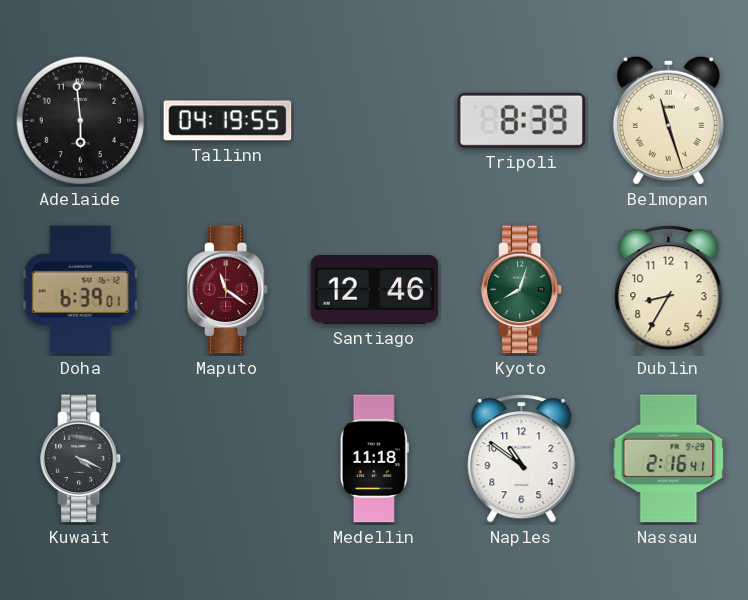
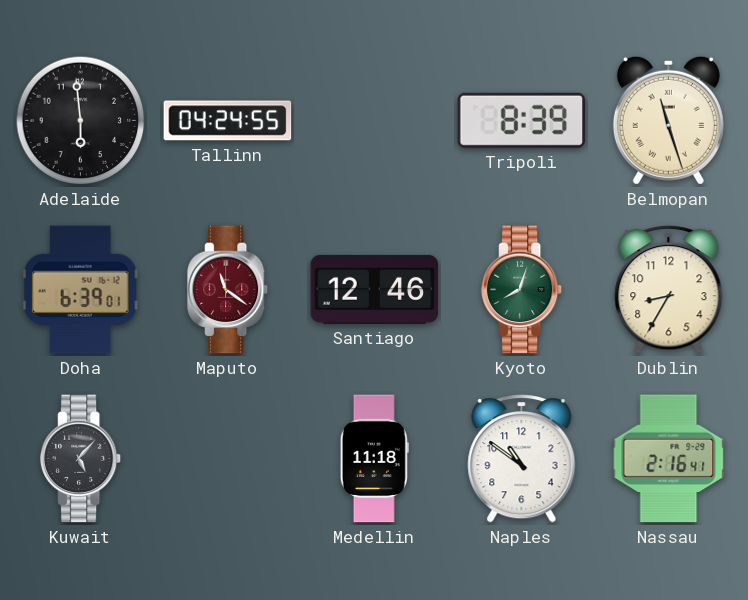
Tallinn: 04:19 -> 04:24 (228, 121)
Kuwait: 4:19 -> 5:07 (81, 459)
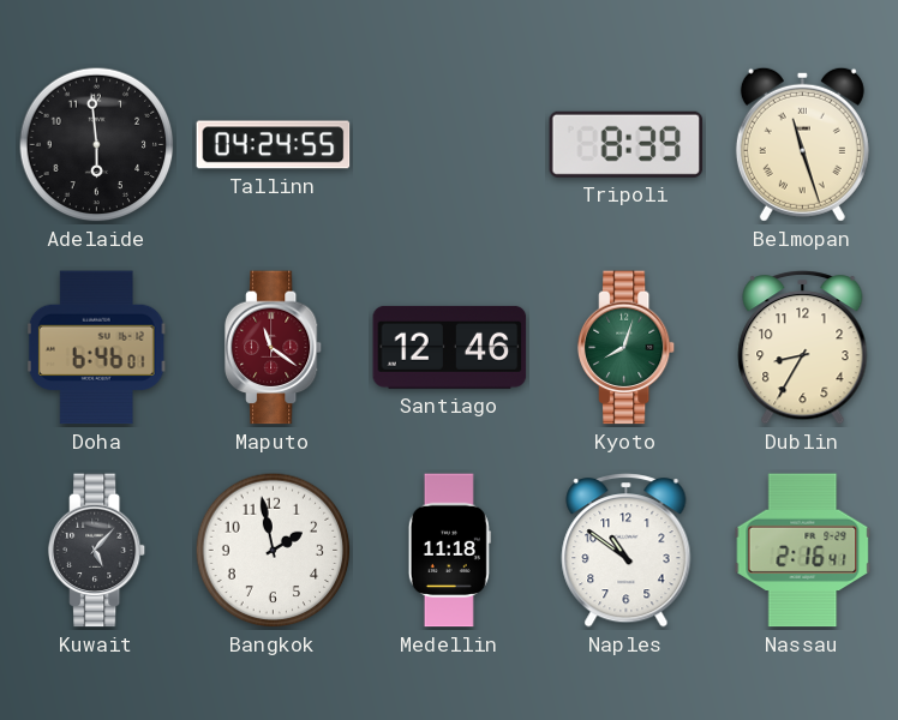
Doha: 6:39 -> 6:46 (96, 348)
Bangkok: none -> 1:58 (274, 551)
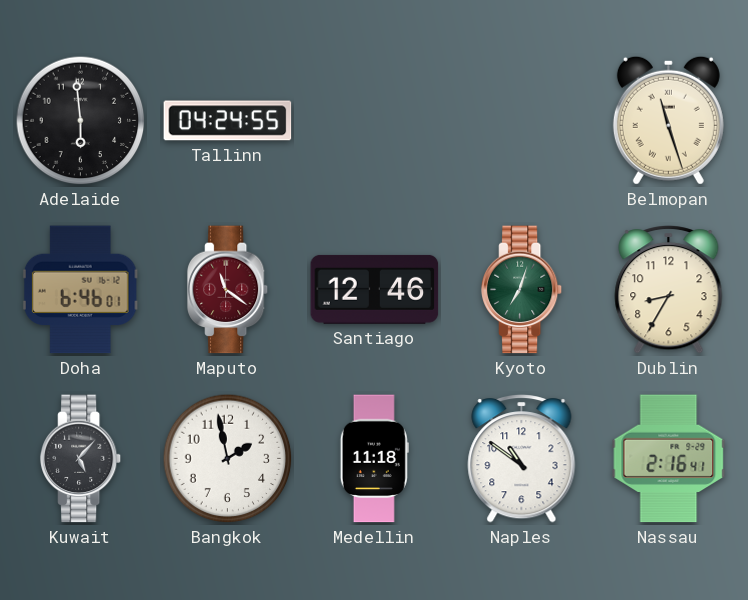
Tripoli: 8:39 -> none (627, 144)
Kyoto: 8:03 -> 7:03 (522, 290)
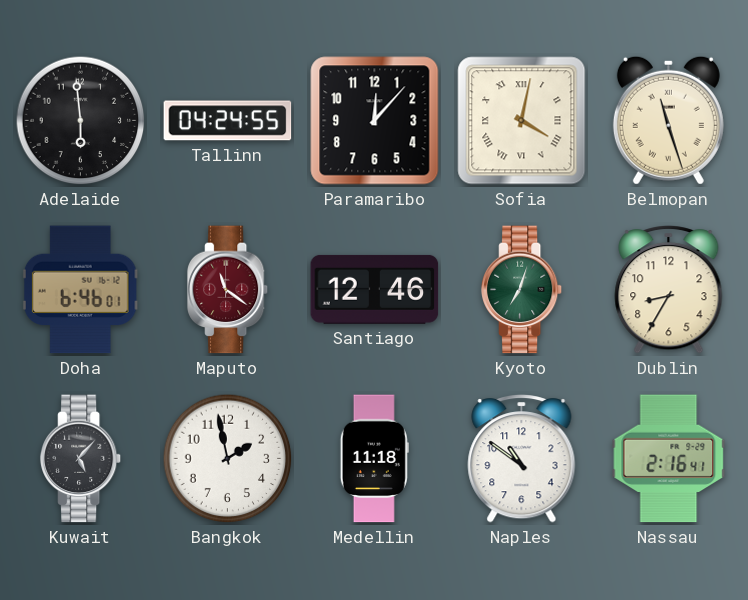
Paramaribo: none -> 12:07 (375, 121)
Sofia: none -> 4:02 (522, 121)
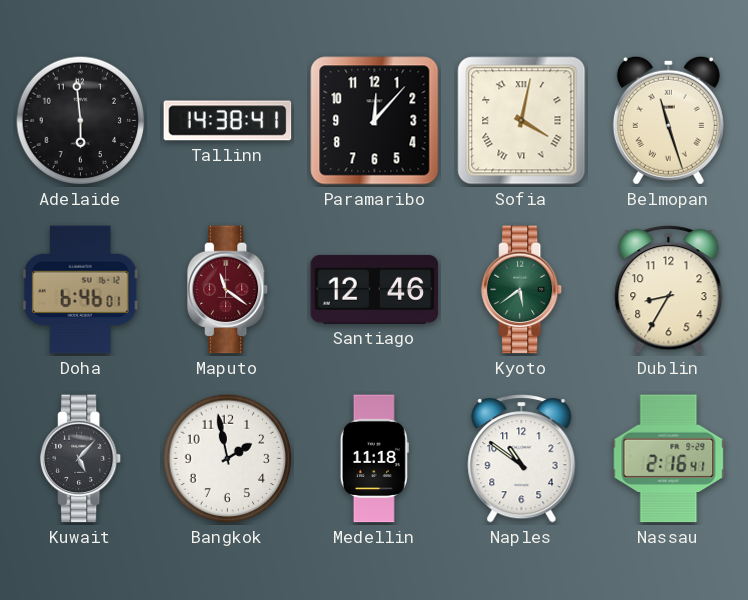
Tallinn: 04:24 -> 14:38 (228, 121)
Kyoto: 7:03 -> 5:39 (522, 290)
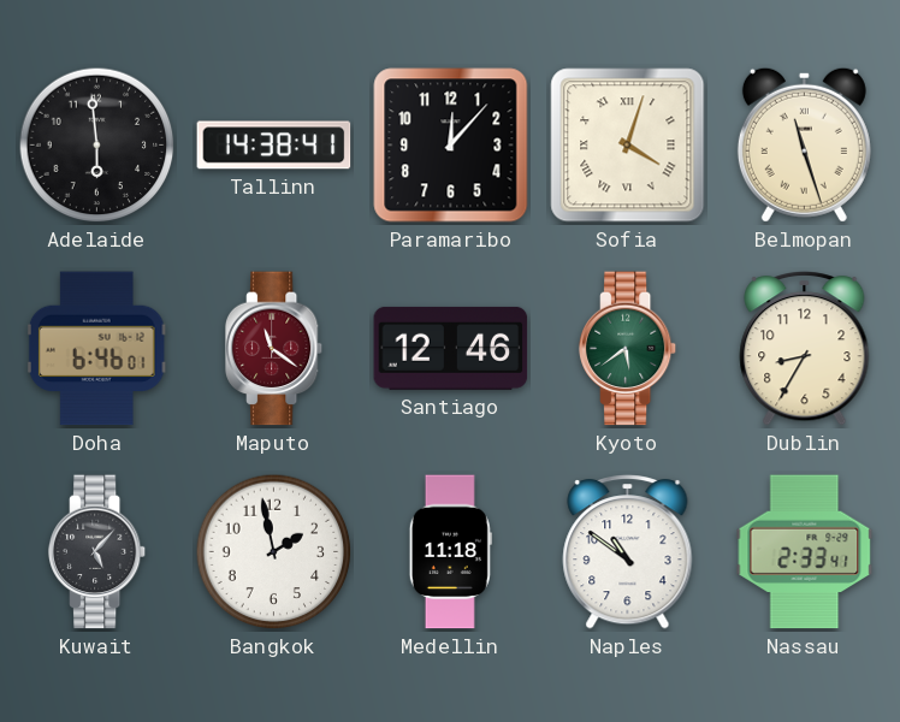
Sofia: 4:02 -> 4:03 (628, 146)
Nassau: 2:16 -> 2:33 (805, 552)
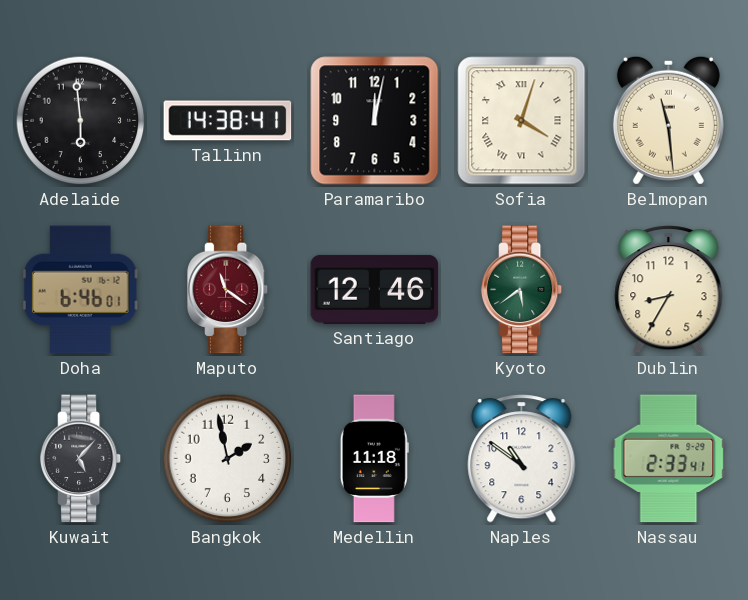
Paramaribo: 12:07 -> 12:02 (375, 121)
Belmopan: 11:27 -> 11:29 (668, 120)
